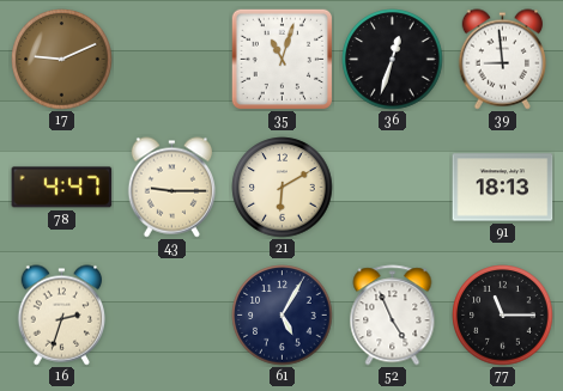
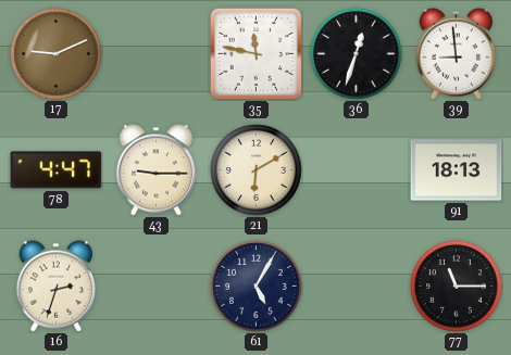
35: 11:03 -> 11:47 (255, 53)
52: 4:56 -> none (393, 316)
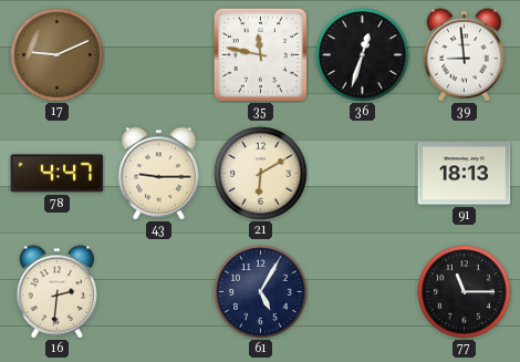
16: 2:33 -> 2:31 (56, 292)
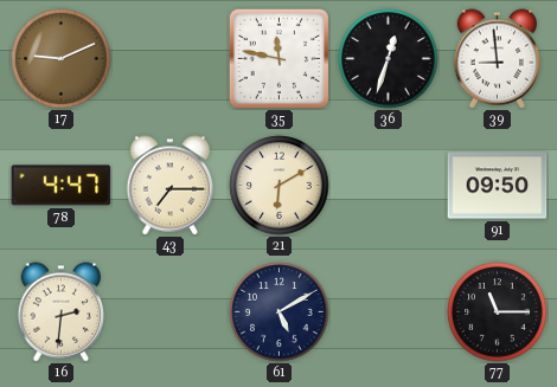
43: 9:15 -> 7:15 (169, 186)
91: 18:13 -> 09:50 (498, 186)
61: 5:05 -> 5:10 (280, 312)
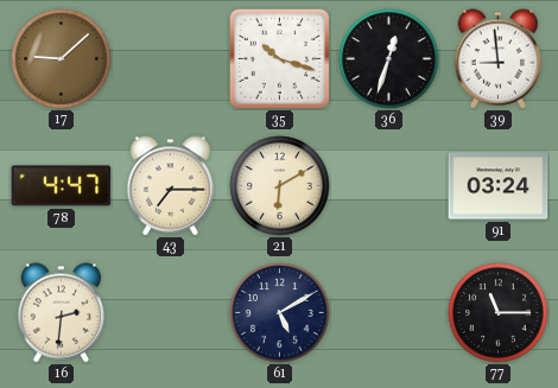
17: 9:11 -> 9:08 (62, 59)
35: 11:47 -> 10:18 (279, 58)
91: 09:50 -> 03:24 (499, 186)
